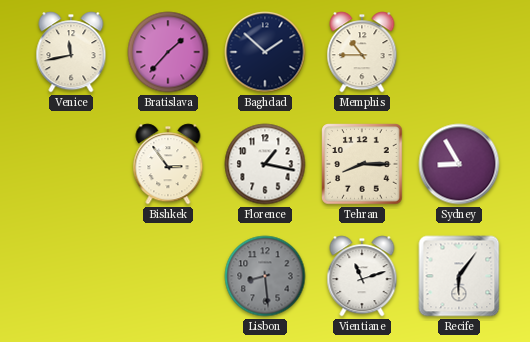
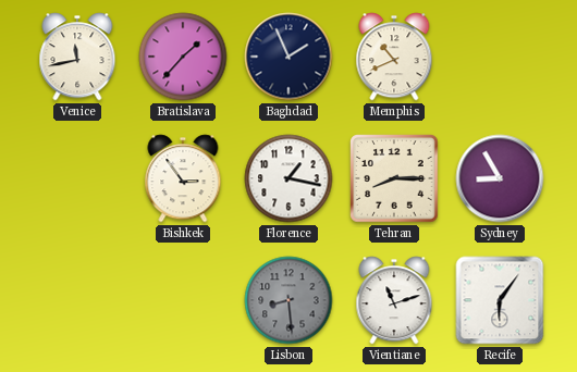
Baghdad: 1:52 -> 1:56 (288, 57)
Memphis: 10:45 -> 10:41 (394, 57)
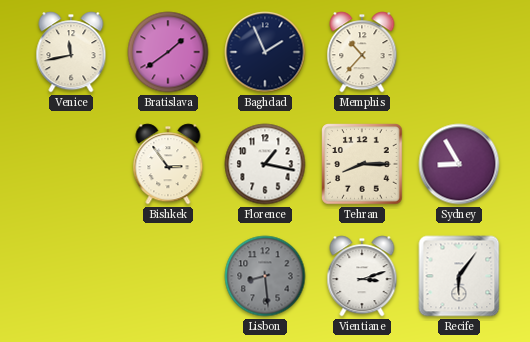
Bratislava: 1:37 -> 1:39 (168, 52)
Memphis: 10:41 -> 10:37 (362, 52)
Vientiane: 11:12 -> 3:12 (362, 276)
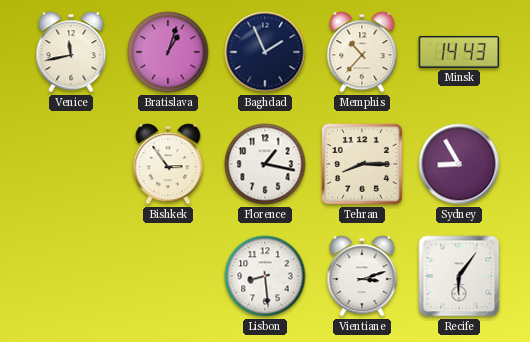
Bratislava: 1:39 -> 1:03 (168, 52)
Minsk: none -> 14:43 (459, 52)
Lisbon dial: grey -> white (265, 276)
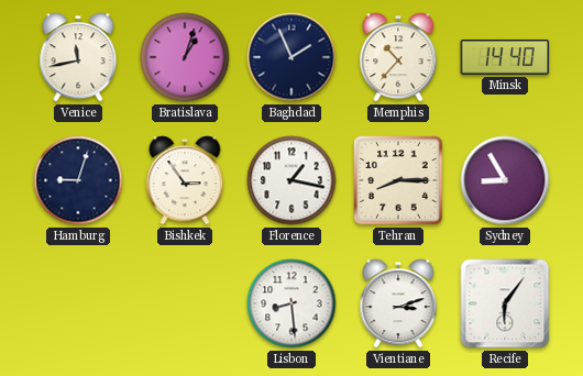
Minsk: 14:43 -> 14:40 (505, 57)
Hamburg: none -> 9:03 (78, 180)
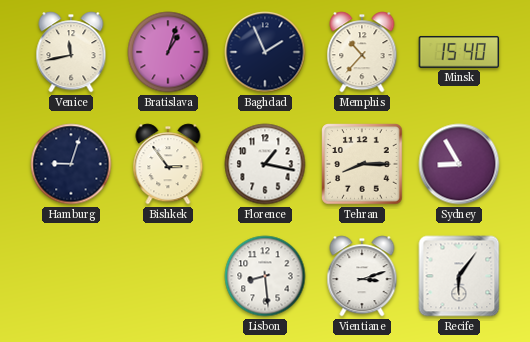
Minsk: 14:40 -> 15:40 (459, 52)
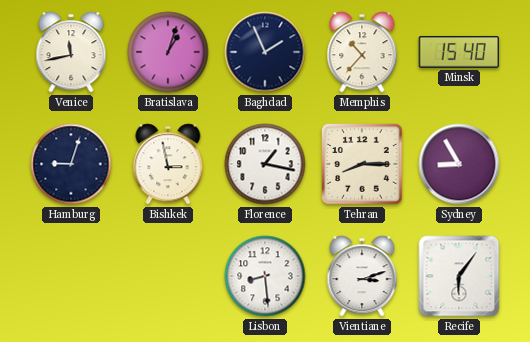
Bishkek: 2:54 -> 2:58 (168, 164)
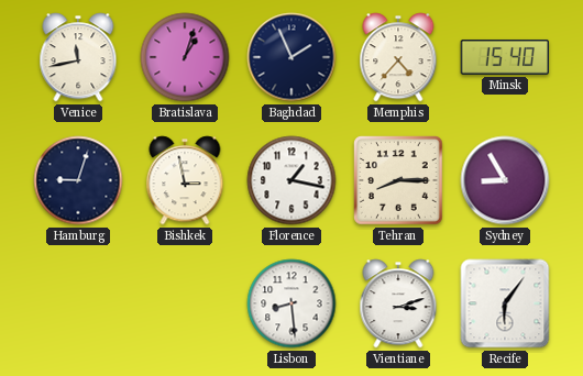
Memphis: 10:37 -> 4:37 (398, 57)
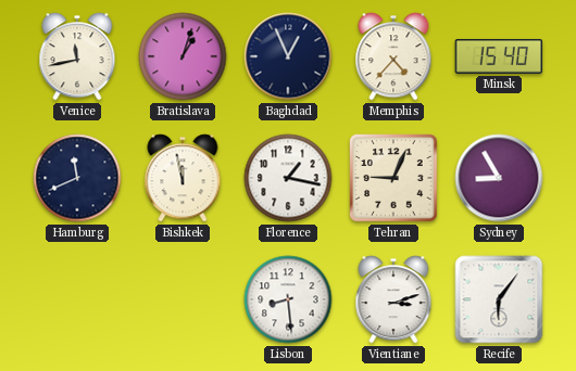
Baghdad: 1:56 -> 12:56 (288, 56)
Hamburg: 9:03 -> 11:41 (77, 178)
Bishkek: 2:58 -> 11:58 (183, 178)
Tehran: 8:15 -> 9:04 (393, 178)
